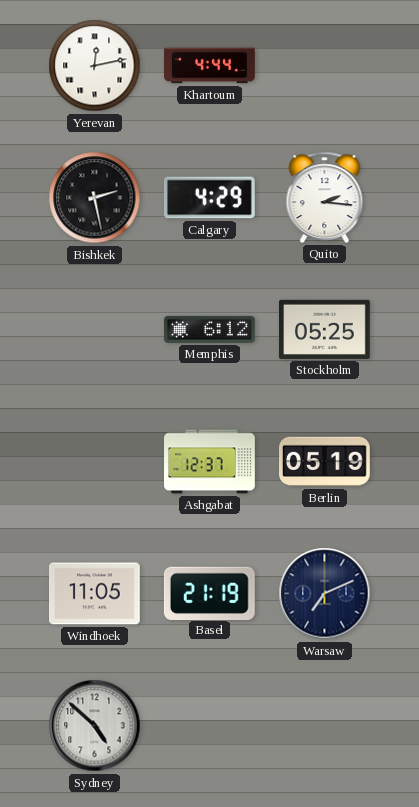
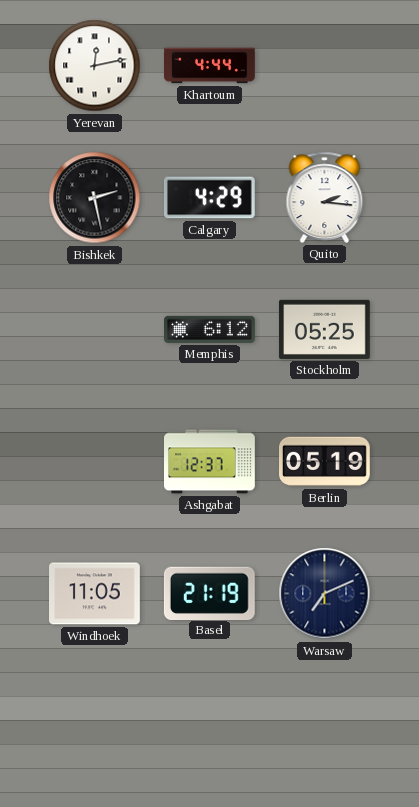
Sydney: 4:52 -> none (95, 726)
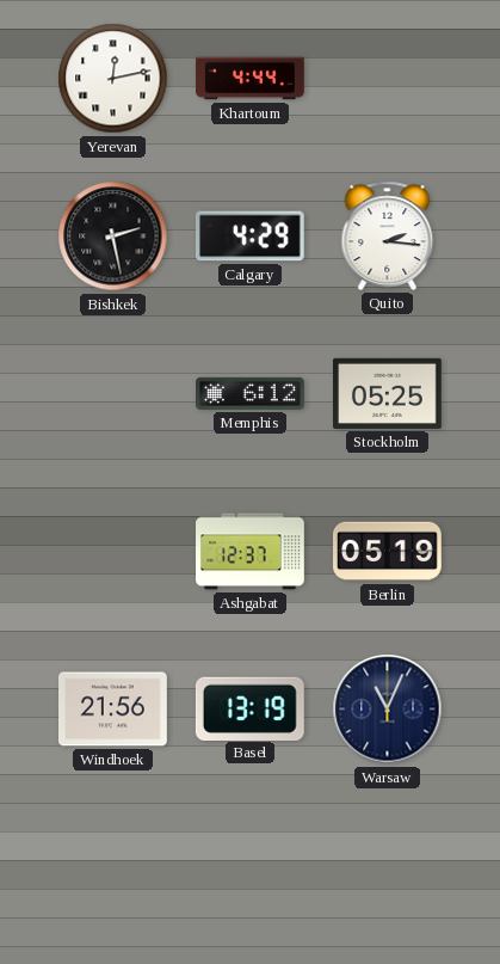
Windhoek: 11:05 -> 21:56 (113, 710)
Basel: 21:19 -> 13:19 (249, 708)
Warsaw: 7:11 -> 11:04 (388, 710)
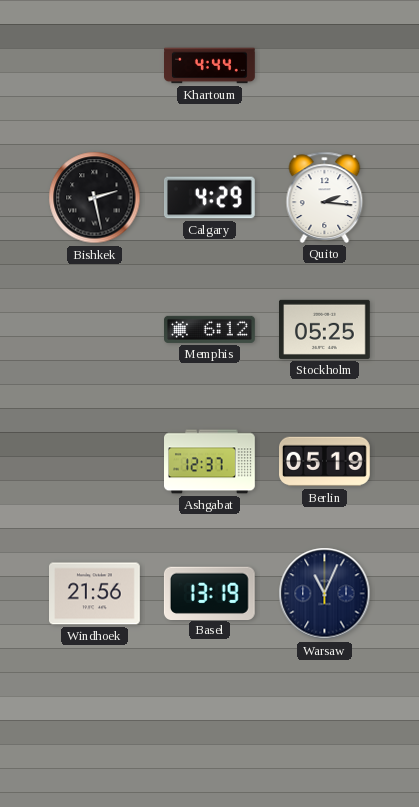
Yerevan: 12:13 -> none (113, 79)
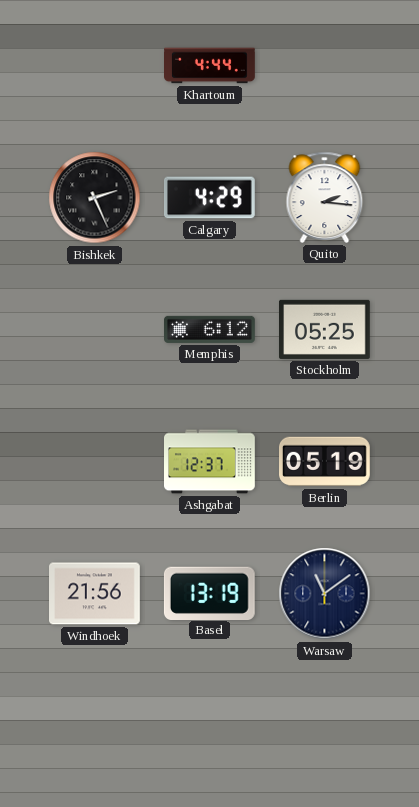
Bishkek: 2:28 -> 2:26 (95, 198)
Warsaw: 11:04 -> 11:09 (325, 594)
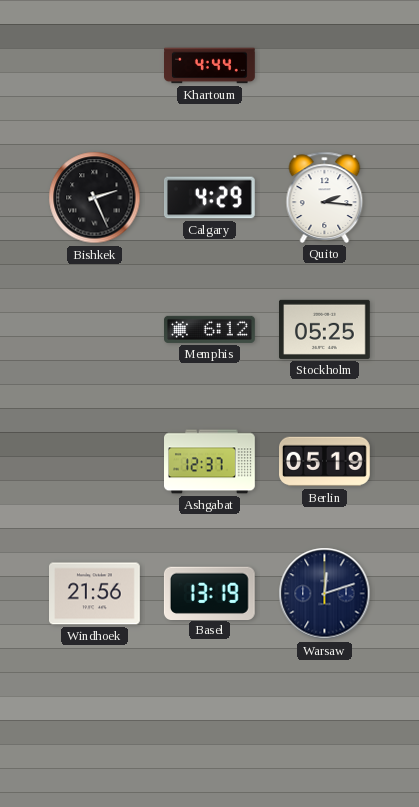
Warsaw: 11:09 -> 12:12 (325, 594)
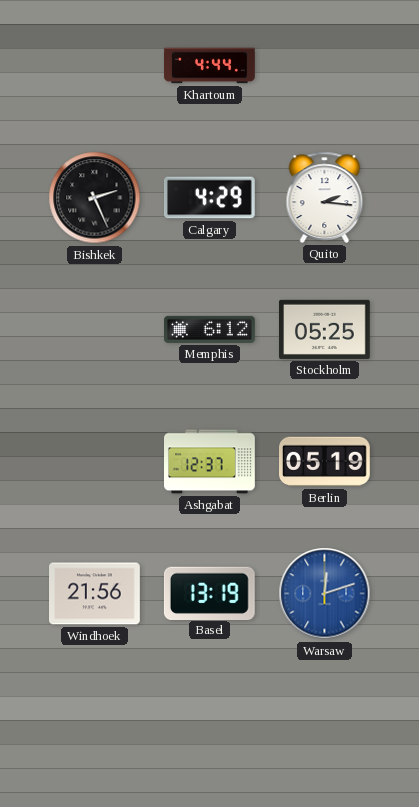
Warsaw dial: navy -> blue (325, 594)
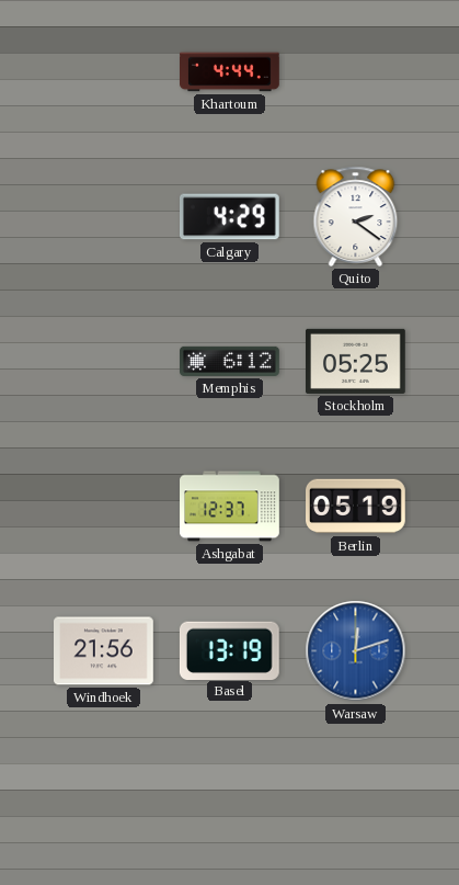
Bishkek: 2:26 -> none (95, 198)
Quito: 2:16 -> 2:21 (356, 216)
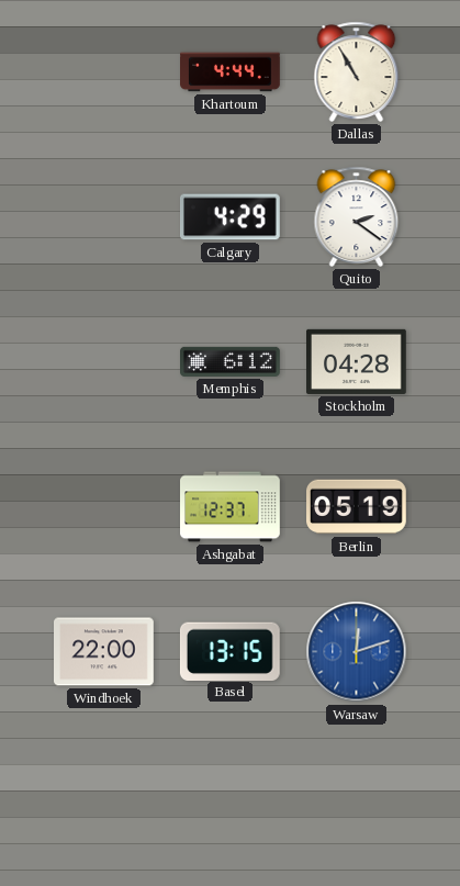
Dallas: none -> 10:55 (357, 71)
Stockholm: 05:25 -> 04:28 (357, 361)
Windhoek: 21:56 -> 22:00 (104, 652)
Basel: 13:19 -> 13:15 (229, 651)
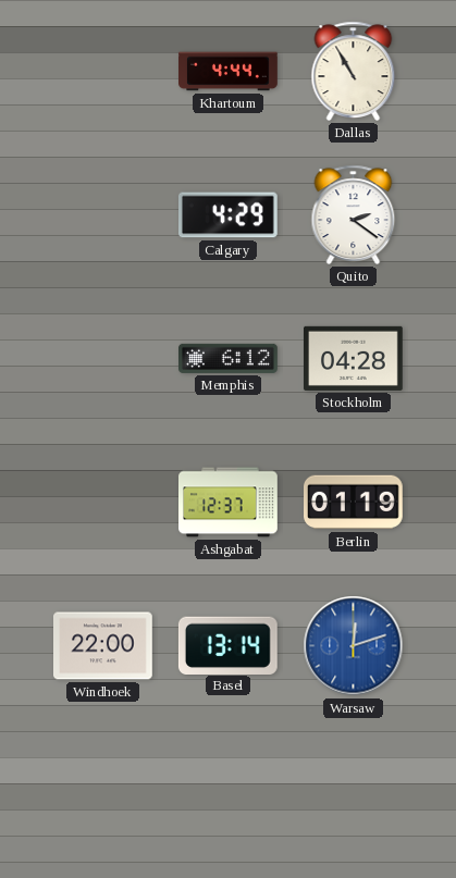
Berlin: 05:19 -> 01:19 (354, 503)
Basel: 13:15 -> 13:14 (227, 645)
